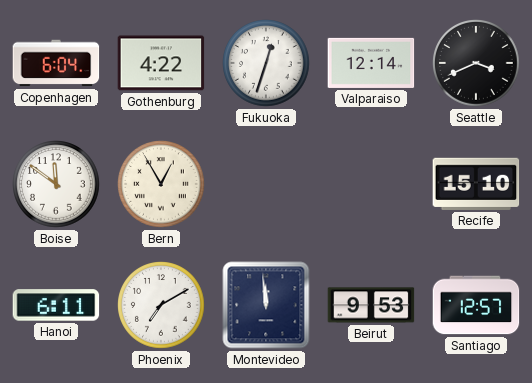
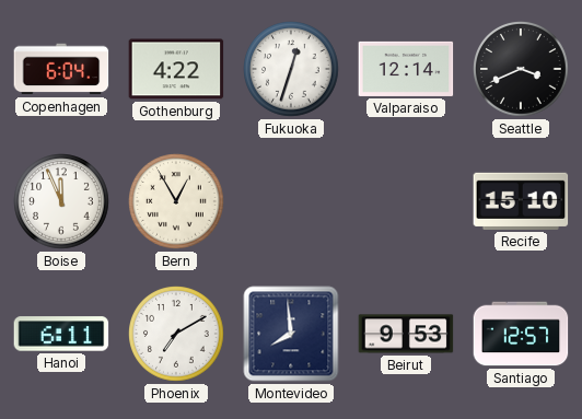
Boise: 11:51 -> 11:56 (61, 201)
Montevideo: 11:59 -> 7:59 (291, 334)
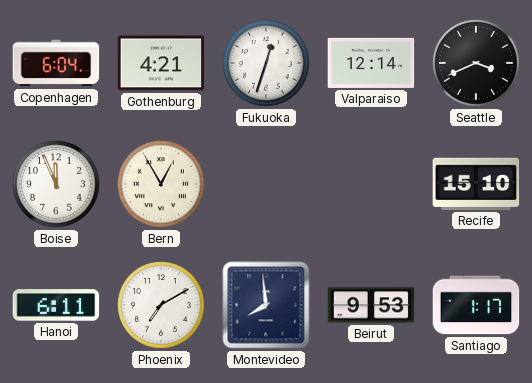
Gothenburg: 4:22 -> 4:21 (161, 63)
Santiago: 12:57 -> 1:17 (476, 305)
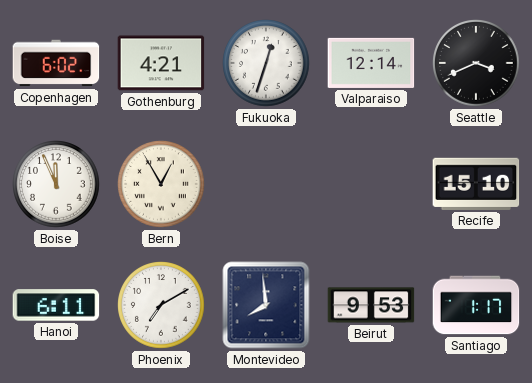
Copenhagen: 6:04 -> 6:02 (56, 63)
